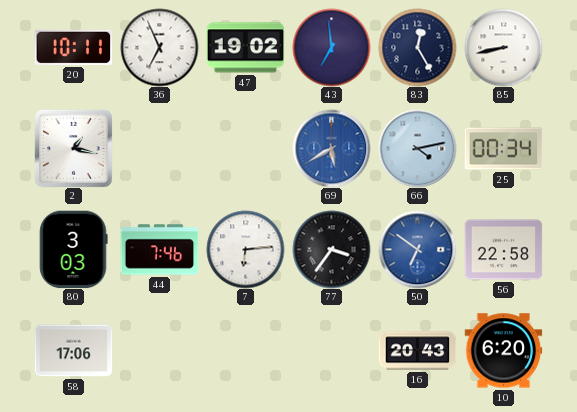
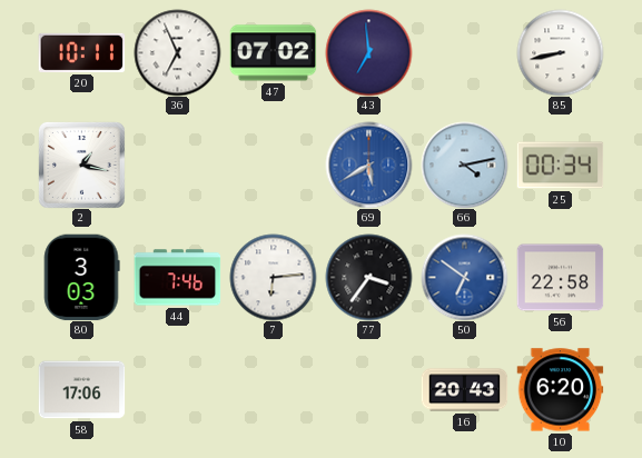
47: 19:02 -> 07:02 (273, 53)
83: 12:25 -> none (417, 47)
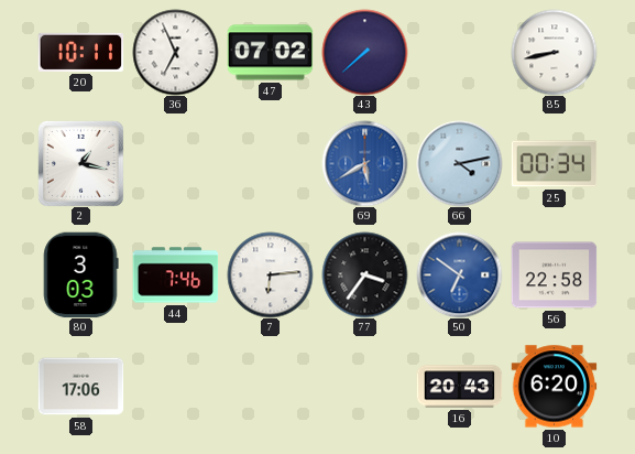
43: 6:59 -> 7:38 (364, 52)
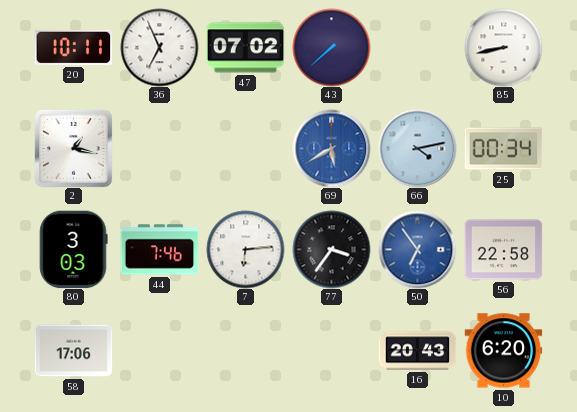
50: 6:51 -> 6:54 (417, 249)
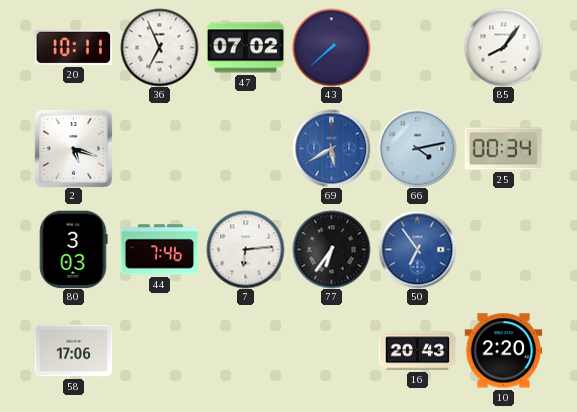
85: 8:43 -> 8:06 (503, 47)
2: 1:17 -> 5:18 (74, 149)
77: 3:36 -> 6:36 (331, 249)
56: 22:58 -> none (503, 250)
10: 6:20 -> 2:20 (503, 351)
